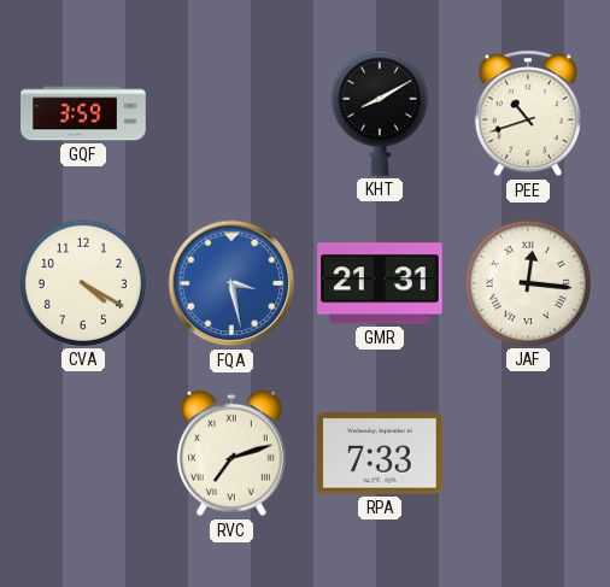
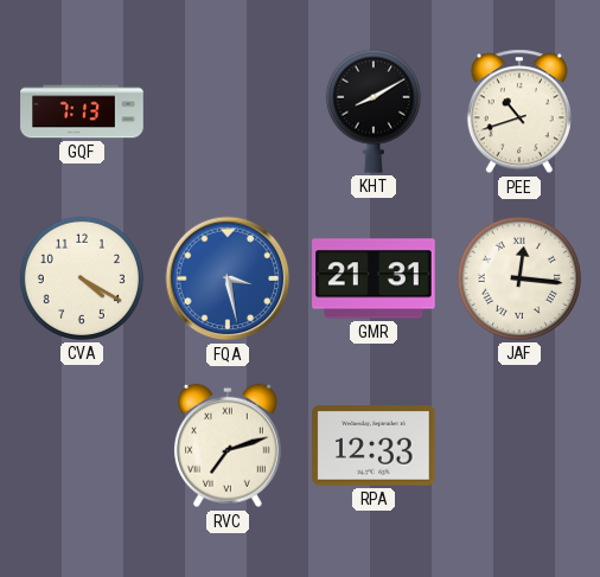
GQF: 3:59 -> 7:13 (82, 111)
RPA: 7:33 -> 12:33 (374, 445)
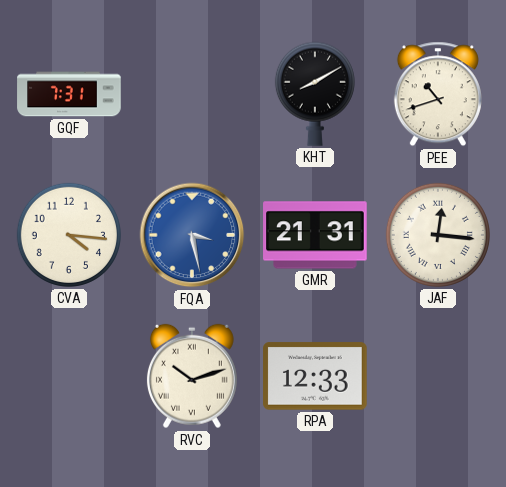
GQF: 7:13 -> 7:31 (69, 94)
CVA: 4:20 -> 4:16 (69, 235)
RVC: 7:12 -> 10:12 (192, 376)
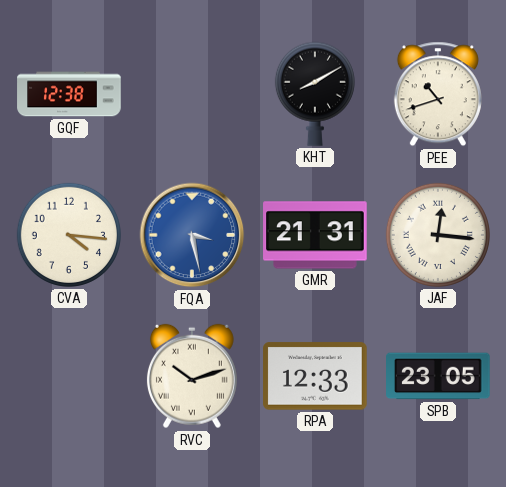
GQF: 7:31 -> 12:38 (69, 94)
SPB: none -> 23:05 (438, 376)
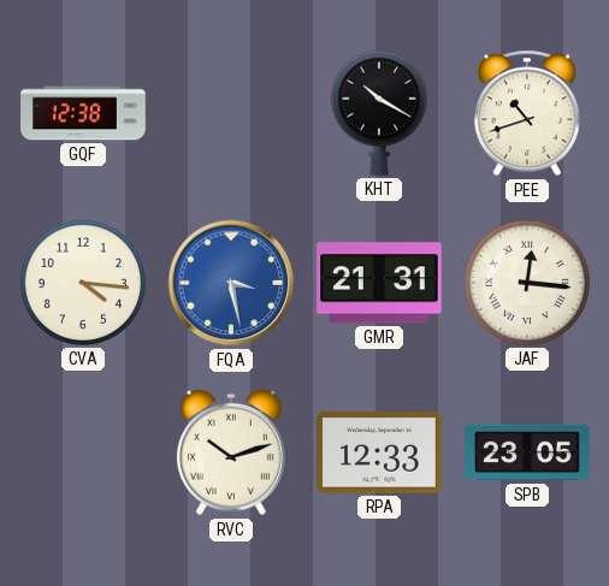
KHT: 8:10 -> 10:20 (379, 113)
